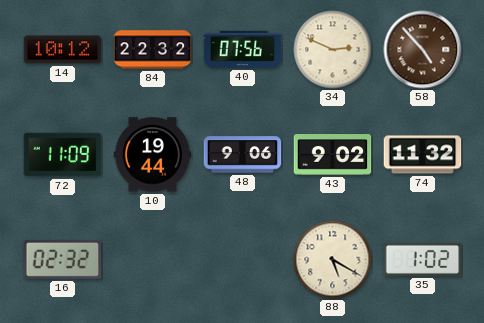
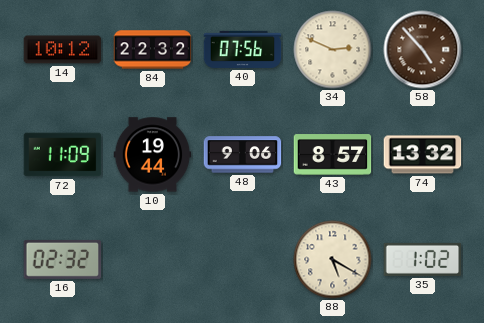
43: 9:02 -> 8:57 (333, 155)
74: 11:32 -> 13:32 (423, 155)
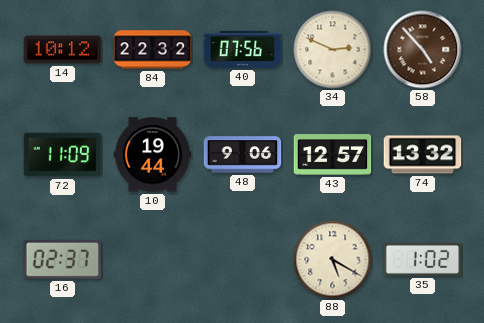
43: 8:57 -> 12:57 (333, 155)
16: 02:32 -> 02:37 (63, 259)
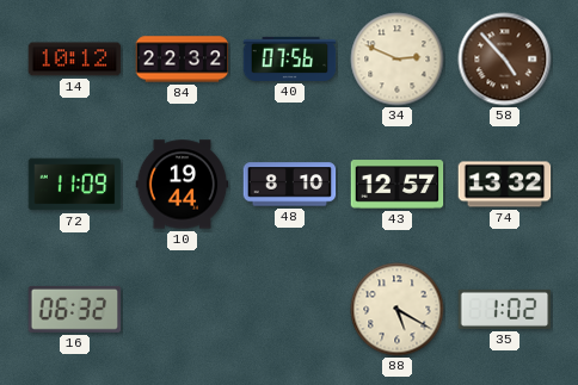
48: 9:06 -> 8:10 (290, 185)
16: 02:37 -> 06:32 (75, 309)
